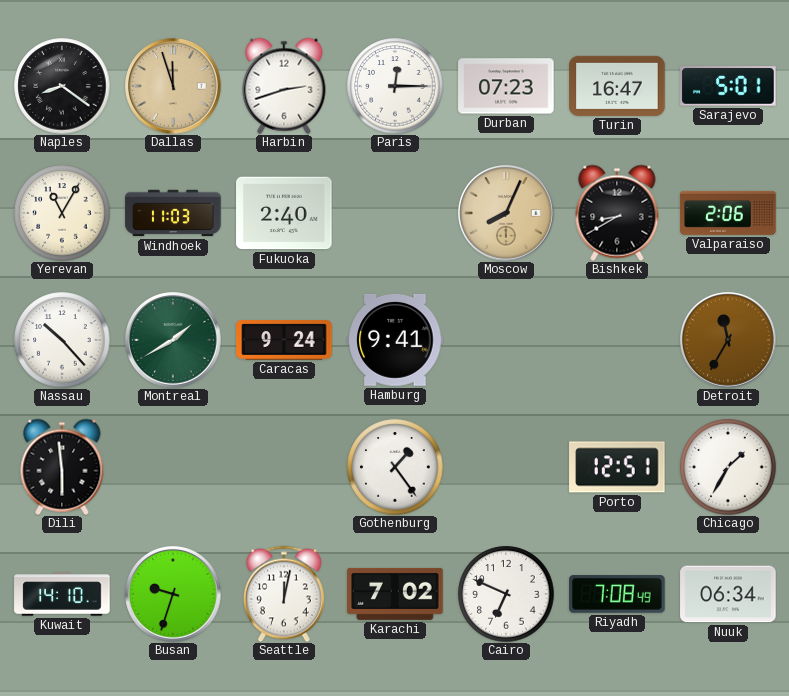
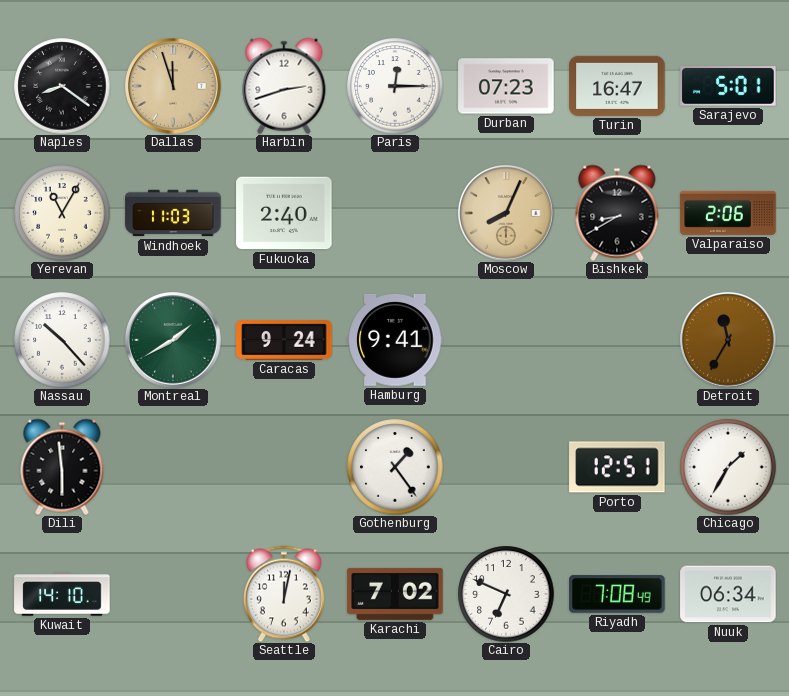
Busan: 9:33 -> none (173, 594)
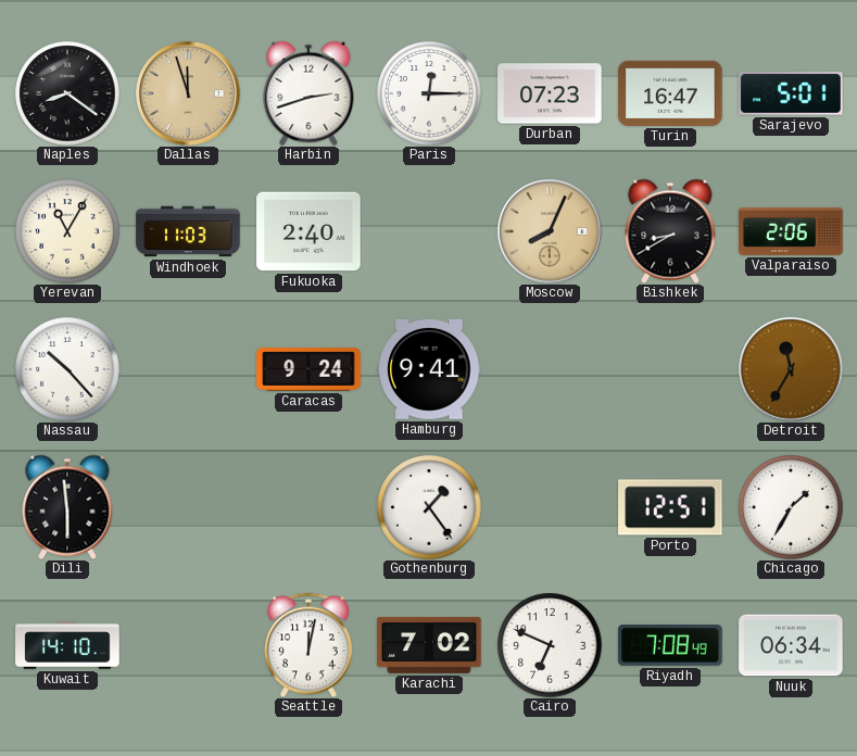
Montreal: 1:40 -> none (173, 340)
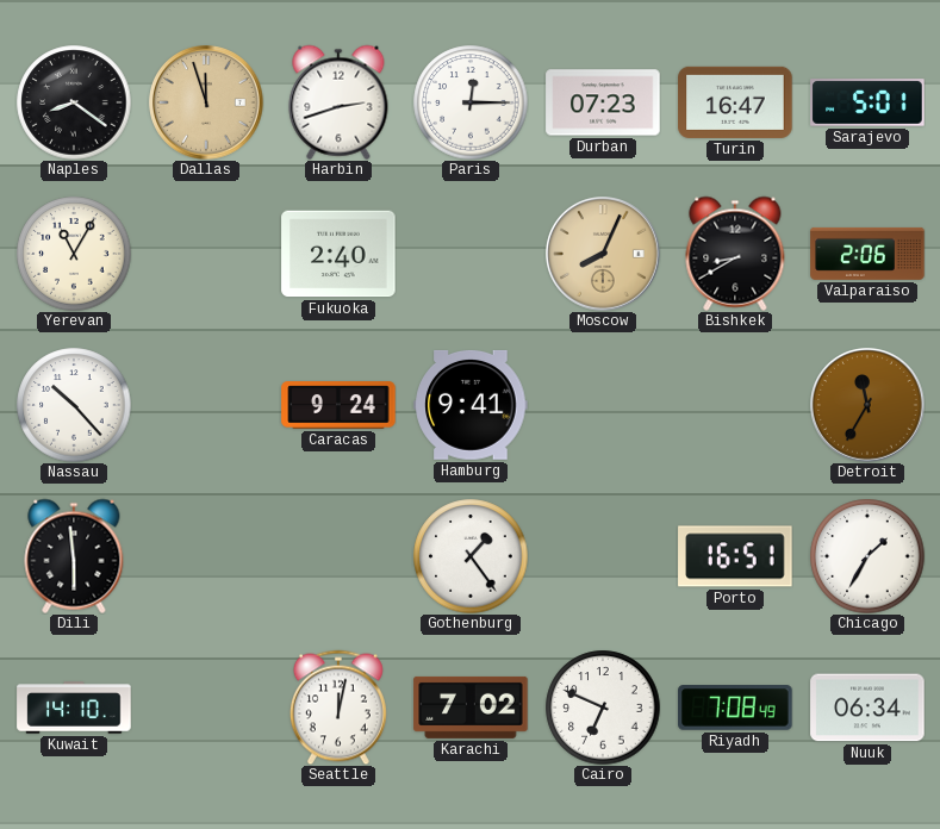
Windhoek: 11:03 -> none (188, 231)
Porto: 12:51 -> 16:51 (735, 556)
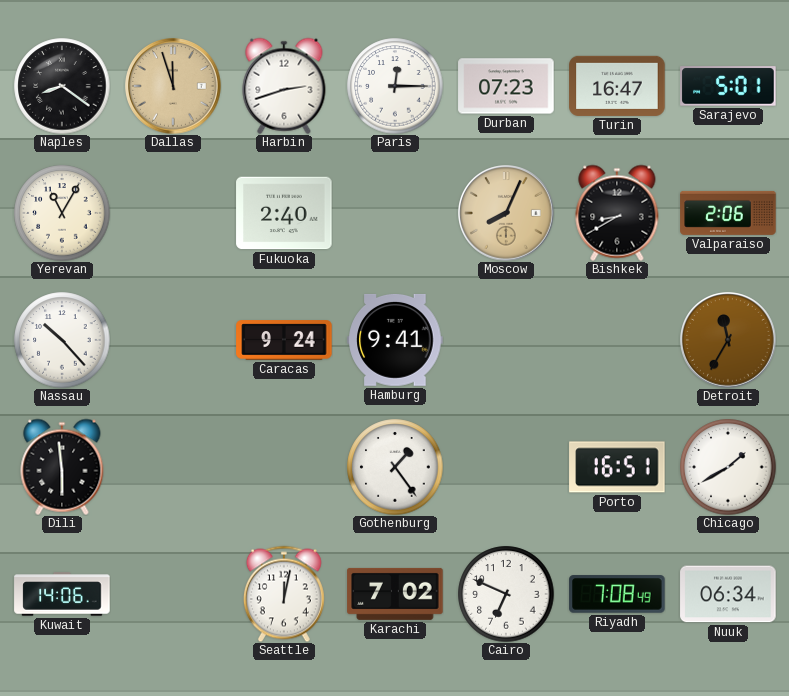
Chicago: 1:35 -> 1:40 (728, 467)
Kuwait: 14:10 -> 14:06 (62, 594)
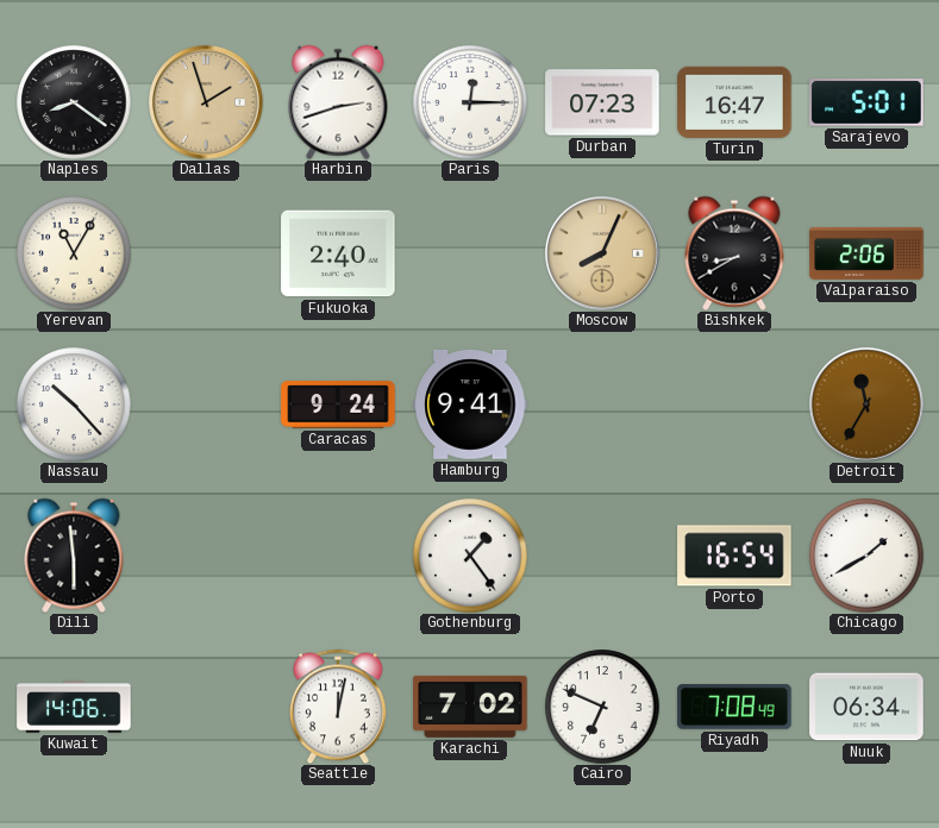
Dallas: 11:57 -> 1:57 (206, 102)
Porto: 16:51 -> 16:54 (734, 556)
